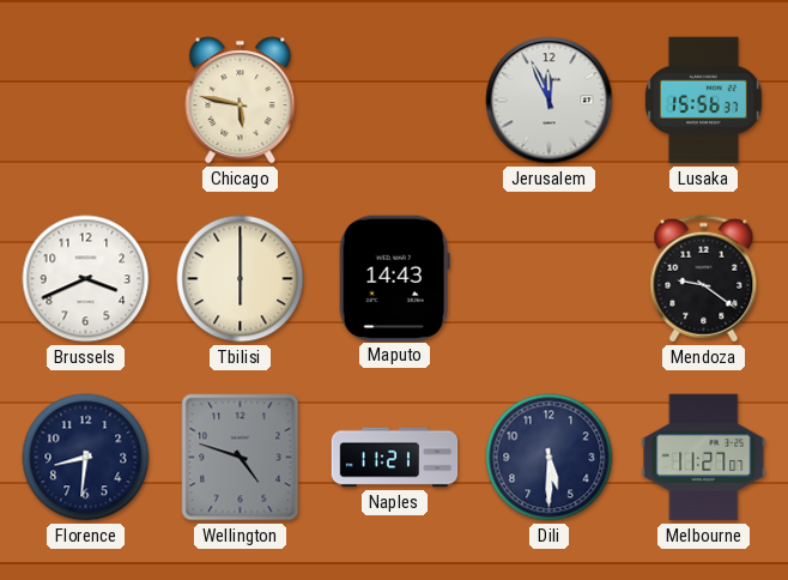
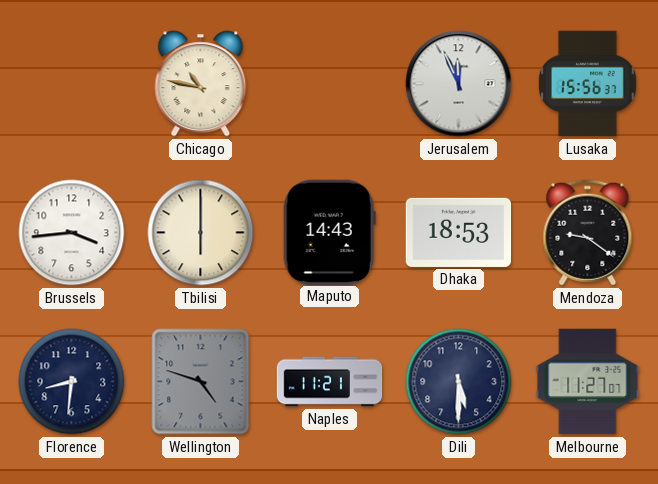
Chicago: 5:47 -> 10:47 (201, 84)
Brussels: 3:41 -> 3:44 (72, 233)
Dhaka: none -> 18:53 (459, 232)
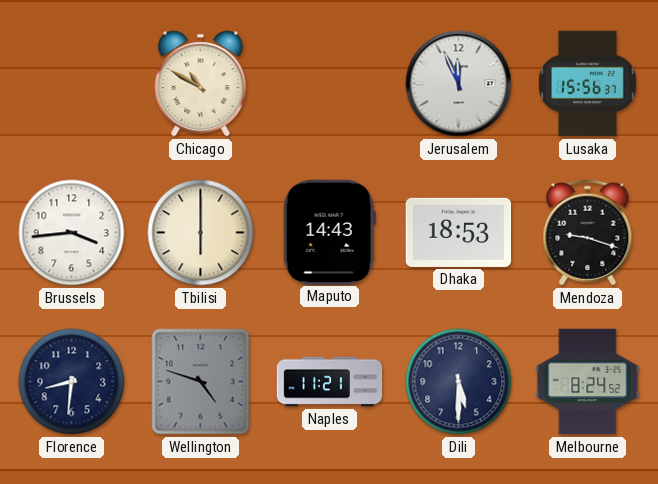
Chicago: 10:47 -> 10:50 (201, 84)
Mendoza: 9:21 -> 9:18 (588, 233)
Melbourne: 11:27 -> 8:24 (588, 382)
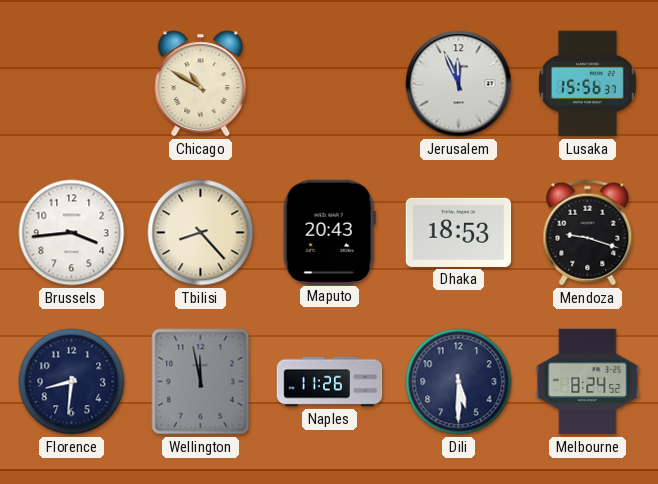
Tbilisi: 6:00 -> 8:23 (201, 233)
Maputo: 14:43 -> 20:43 (329, 232)
Wellington: 4:48 -> 11:58 (201, 382)
Naples: 11:21 -> 11:26 (330, 382)
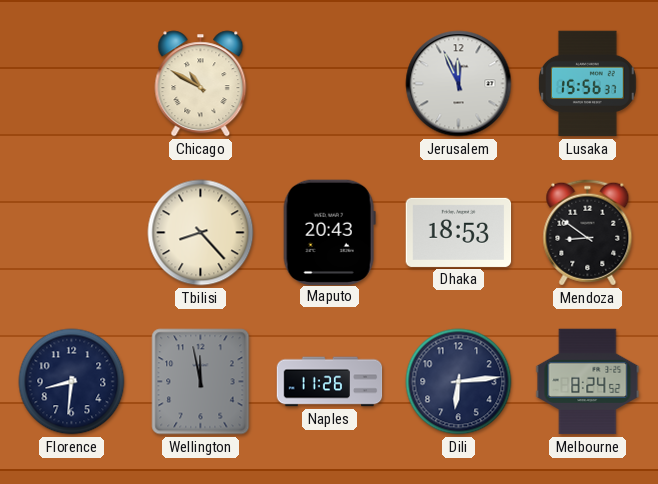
Brussels: 3:44 -> none (72, 233)
Mendoza: 9:18 -> 8:51 (588, 233)
Dili: 5:30 -> 6:14 (459, 382)
